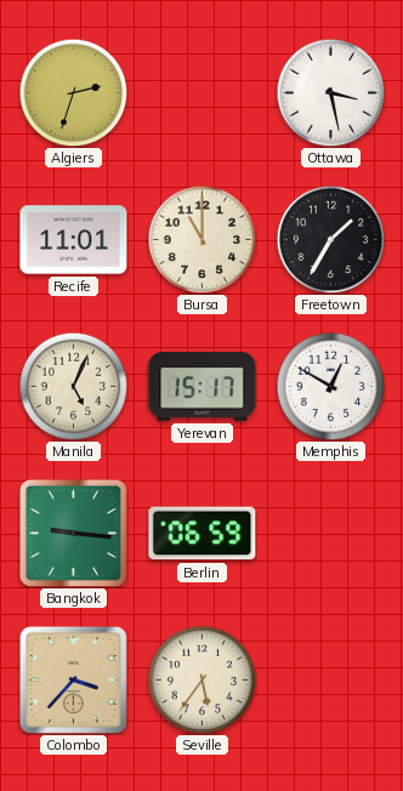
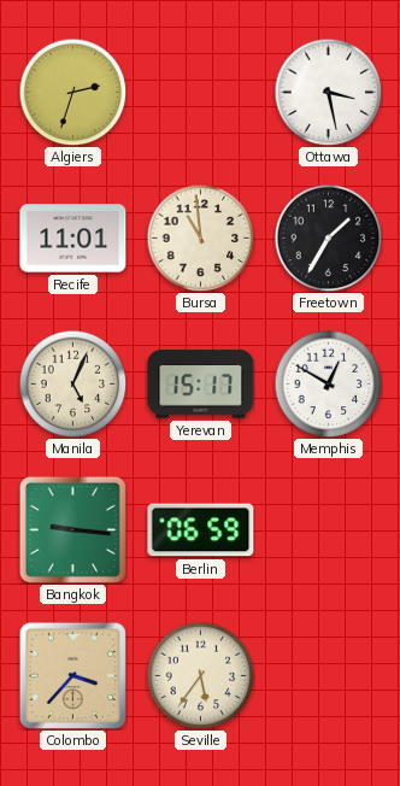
Bursa: 11:00 -> 10:59 (200, 237)
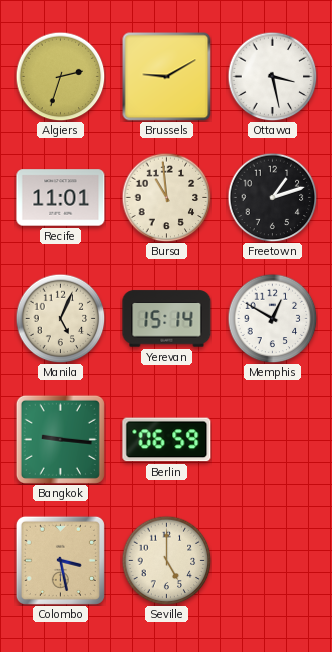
Brussels: none -> 9:10 (166, 76)
Freetown: 1:35 -> 1:12 (272, 197)
Yerevan: 15:17 -> 15:14 (167, 319)
Colombo: 3:37 -> 3:28 (60, 560)
Seville: 5:36 -> 5:00 (166, 560)
